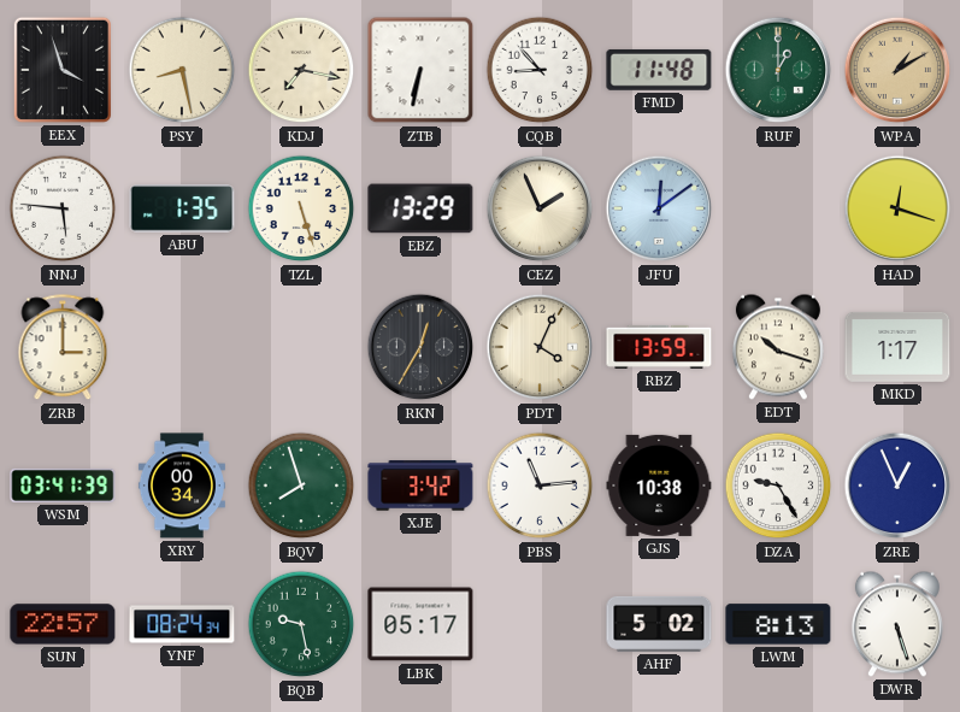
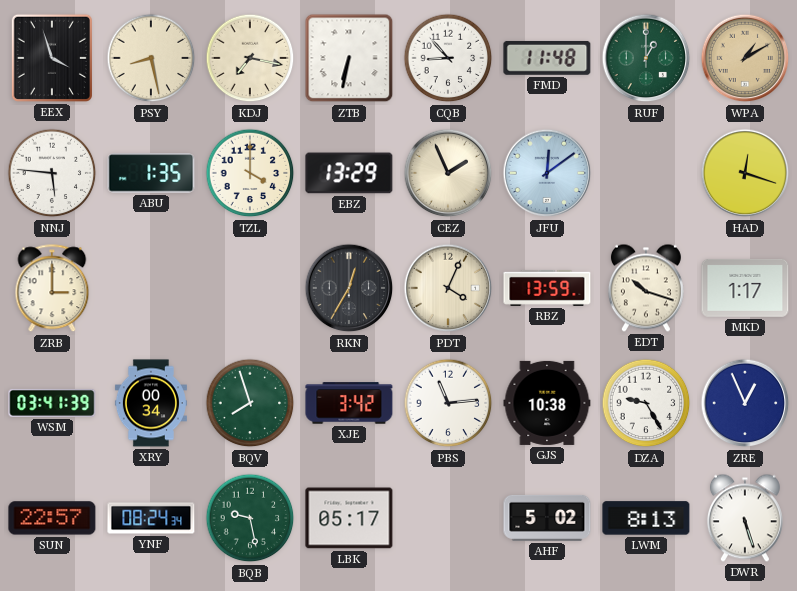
TZL: 5:27 -> 4:00 (250, 173)
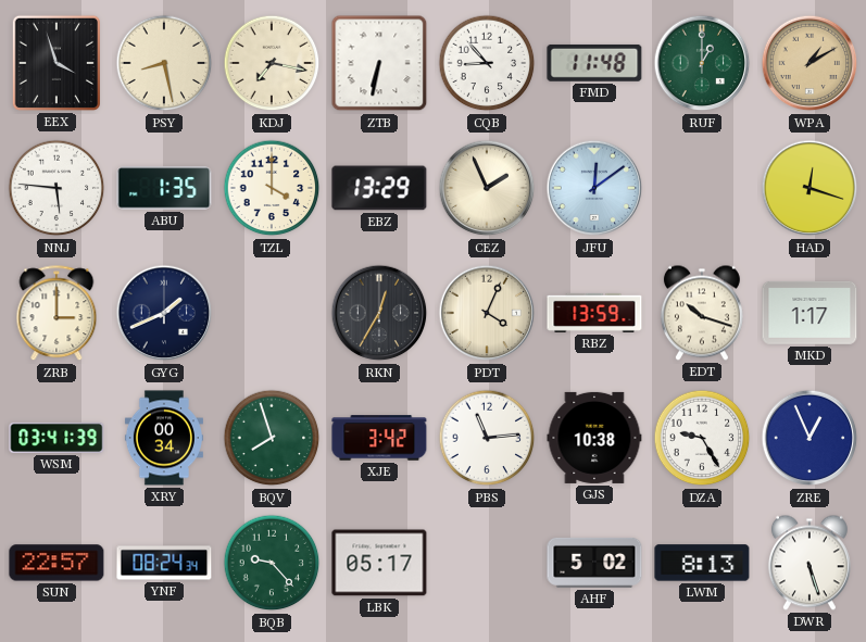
GYG: none -> 1:41 (164, 313)
BQB: 9:28 -> 9:23 (272, 563)
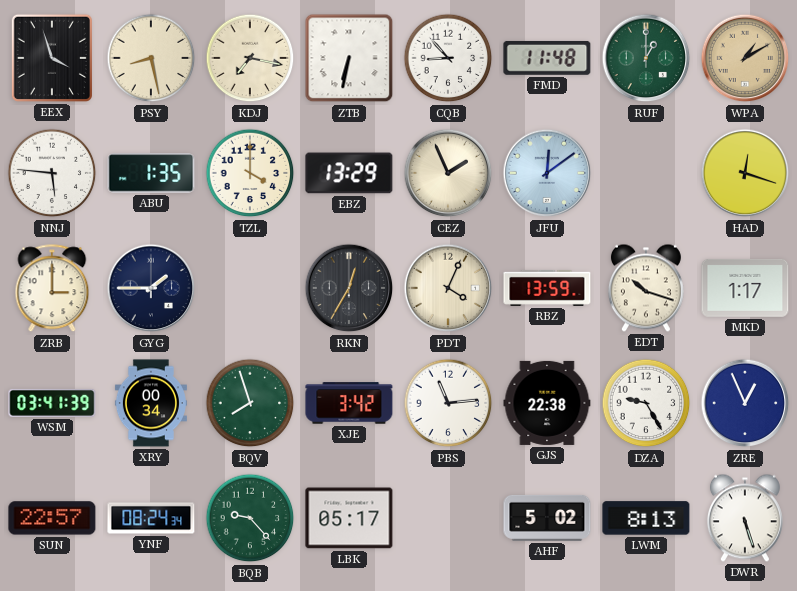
GYG: 1:41 -> 1:45 (151, 288)
GJS: 10:38 -> 22:38 (547, 403)
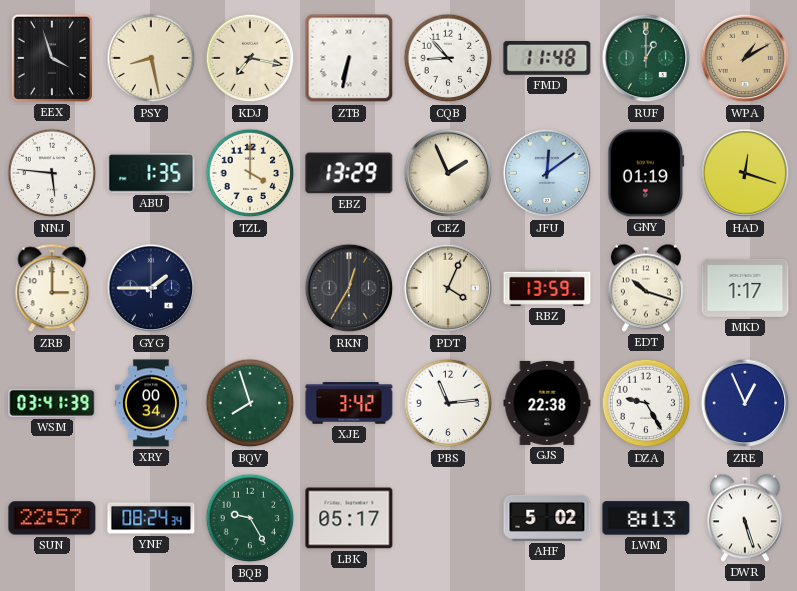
GNY: none -> 01:19 (646, 173)
BQB: 9:23 -> 9:25 (250, 518)
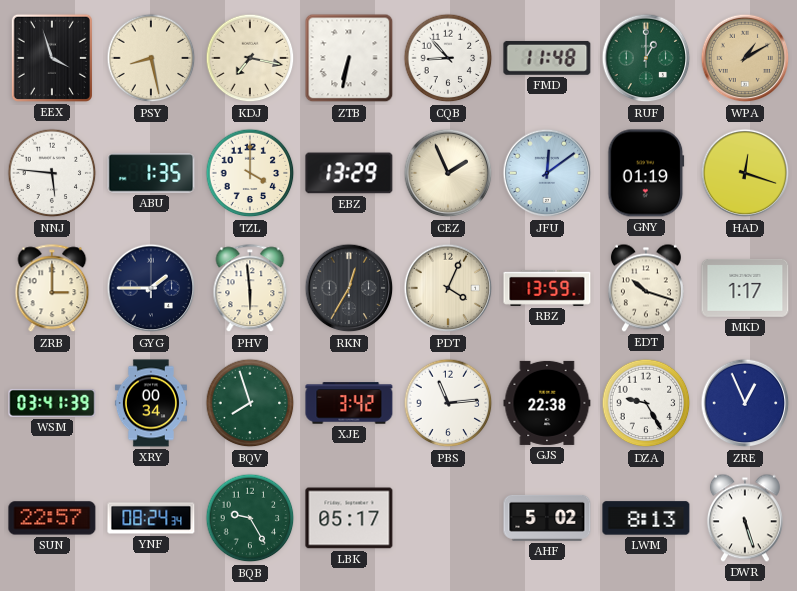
PHV: none -> 5:59 (250, 289)
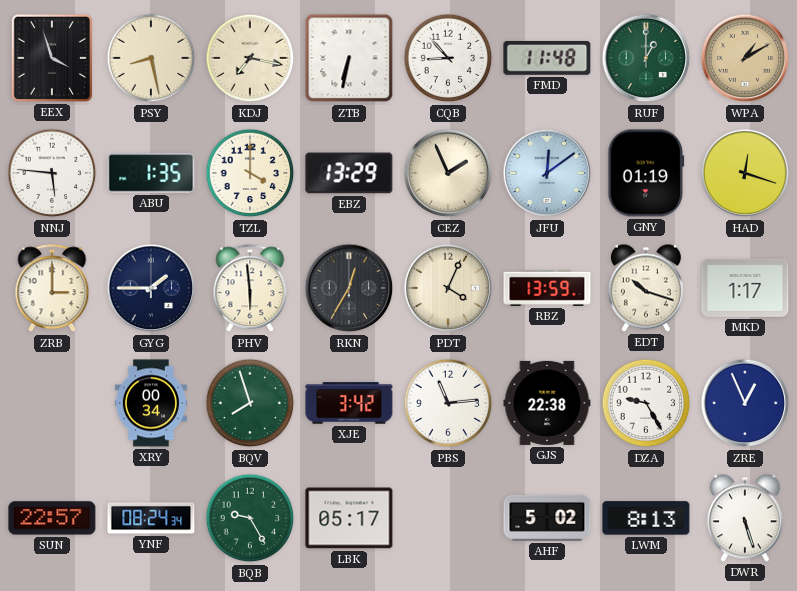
WSM: 03:41 -> none (52, 403)
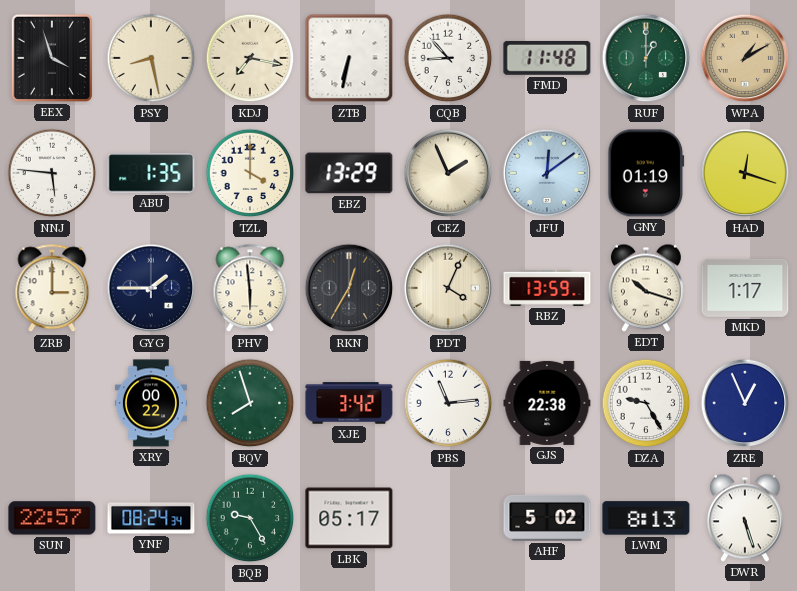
XRY: 00:34 -> 00:22 (151, 403)
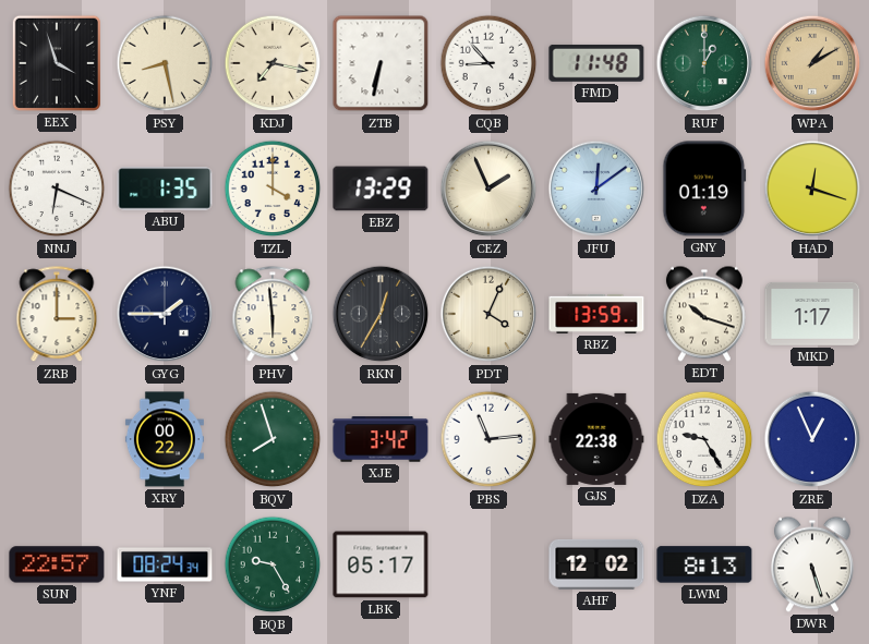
NNJ: 5:46 -> 6:19 (57, 189)
AHF: 5:02 -> 12:02 (596, 564)
